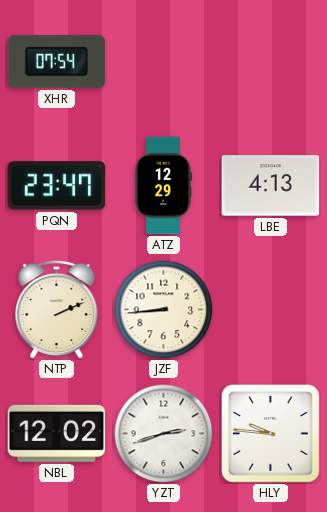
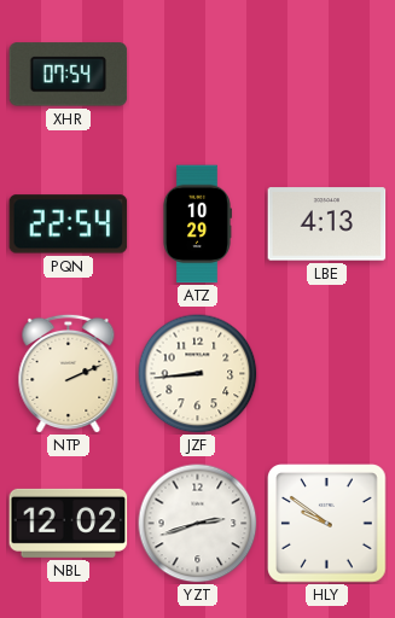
PQN: 23:47 -> 22:54 (69, 225)
ATZ: 12:29 -> 10:29 (197, 225)
HLY: 9:46 -> 9:51 (327, 524)
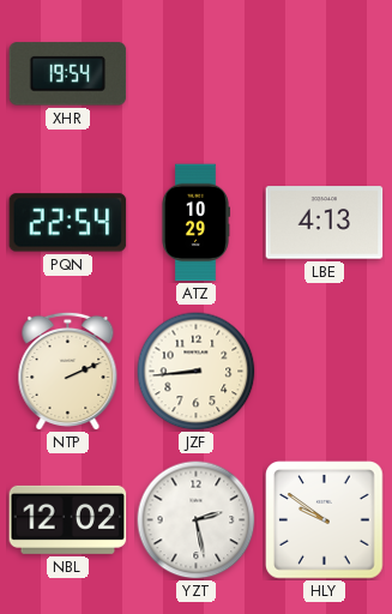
XHR: 07:54 -> 19:54 (68, 74)
YZT: 2:42 -> 2:28 (197, 520)
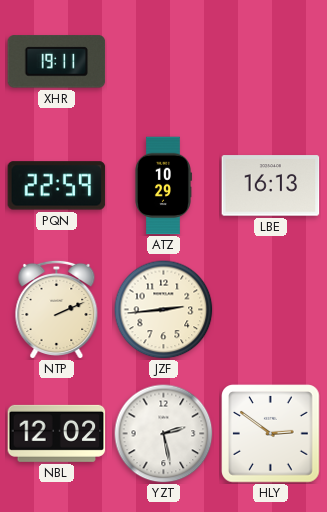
XHR: 19:54 -> 19:11 (57, 62)
PQN: 22:54 -> 22:59 (57, 186)
LBE: 4:13 -> 16:13 (271, 186)
JZF: 8:44 -> 2:44 (164, 310)
HLY: 9:51 -> 2:51 (271, 434)
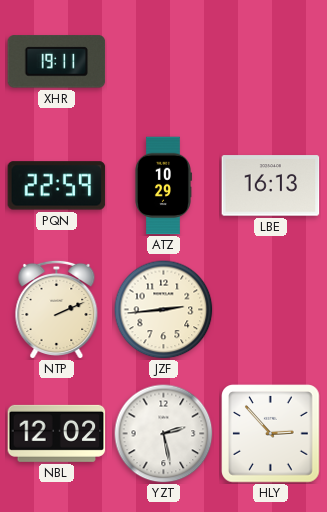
HLY: 2:51 -> 2:53 (271, 434)
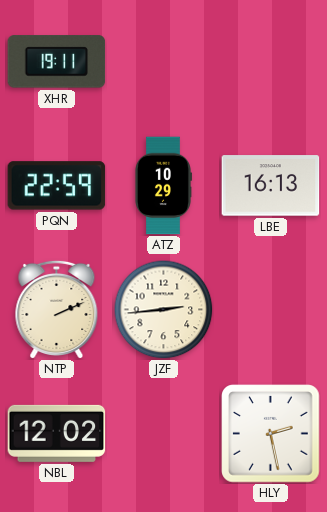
YZT: 2:28 -> none (164, 434)
HLY: 2:53 -> 2:28 (271, 434)
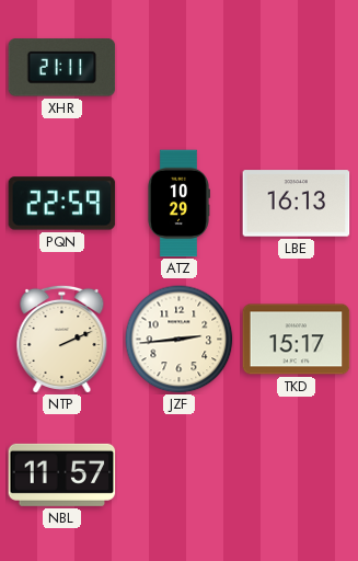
XHR: 19:11 -> 21:11 (62, 68)
TKD: none -> 15:17 (297, 340)
NBL: 12:02 -> 11:57 (62, 474)
HLY: 2:28 -> none (271, 434)
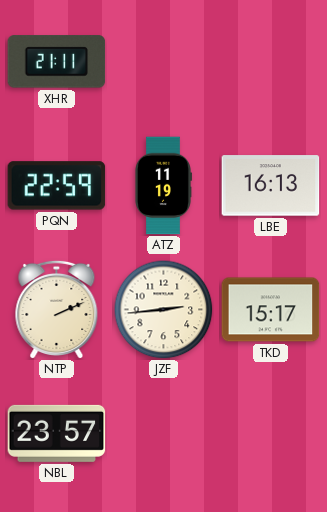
ATZ: 10:29 -> 11:19 (163, 186)
NBL: 11:57 -> 23:57 (57, 433)
